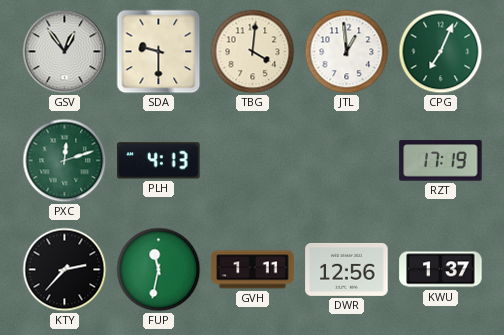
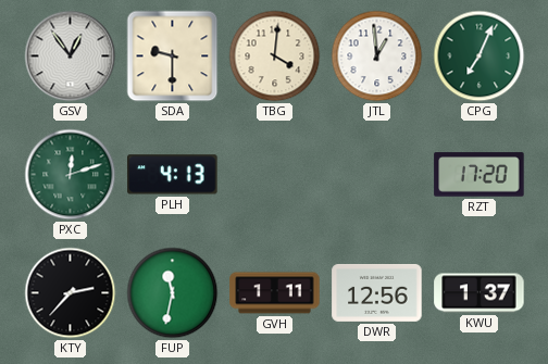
RZT: 17:19 -> 17:20 (479, 175)
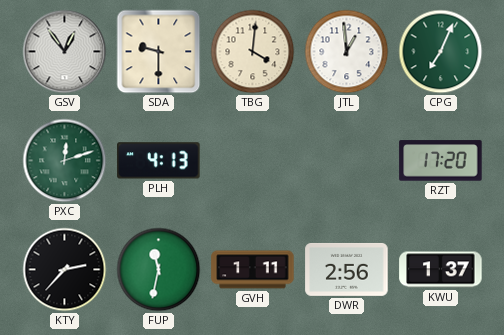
DWR: 12:56 -> 2:56 (347, 269)
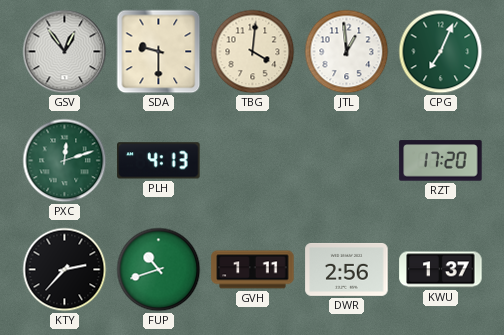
FUP: 11:32 -> 10:42 (159, 270)
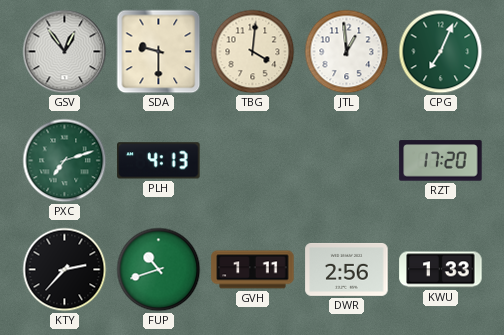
PXC: 12:12 -> 7:12 (65, 161)
KWU: 1:37 -> 1:33 (441, 270)
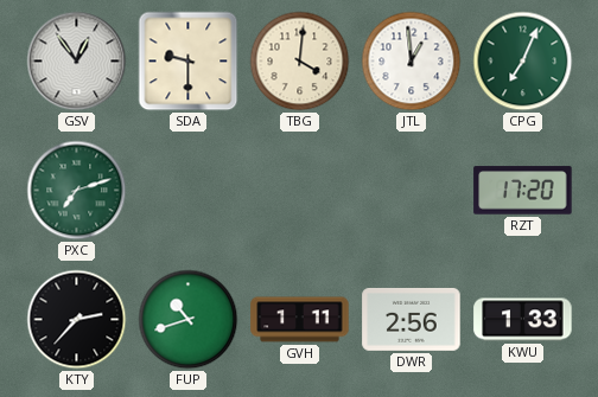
PLH: 4:13 -> none (159, 161)
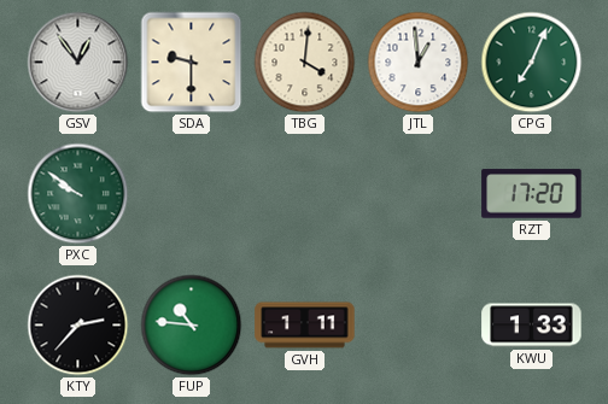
PXC: 7:12 -> 9:51 (78, 194)
FUP: 10:42 -> 10:46 (192, 326)
DWR: 2:56 -> none (412, 319)
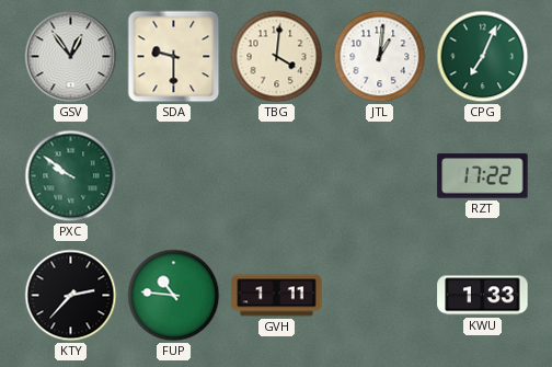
JTL: 12:59 -> 1:01 (380, 57)
RZT: 17:20 -> 17:22 (483, 176)
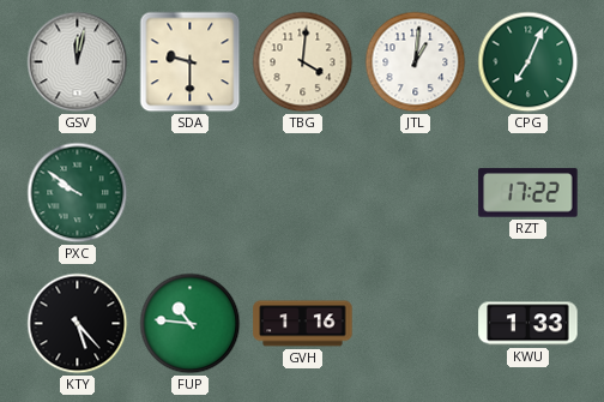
GSV: 12:54 -> 12:02 (78, 62)
KTY: 2:37 -> 5:23 (78, 324)
GVH: 1:11 -> 1:16 (303, 324)
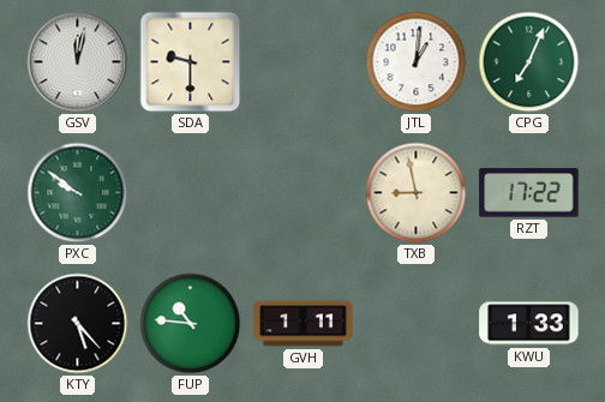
TBG: 4:01 -> none (303, 62)
TXB: none -> 8:58 (417, 193)
GVH: 1:16 -> 1:11 (304, 324)
